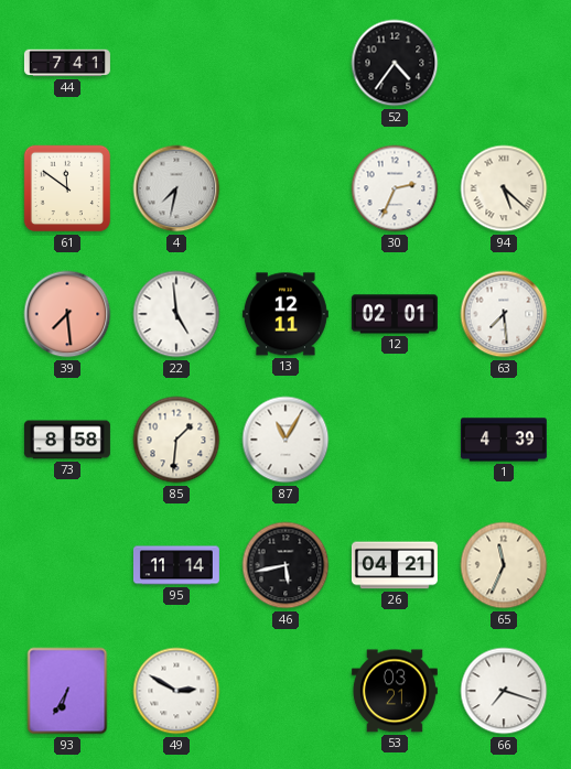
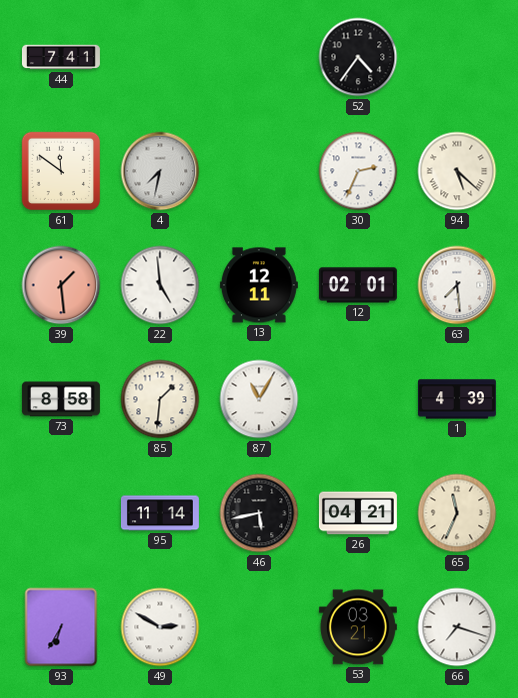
39: 7:29 -> 1:29 (61, 285)
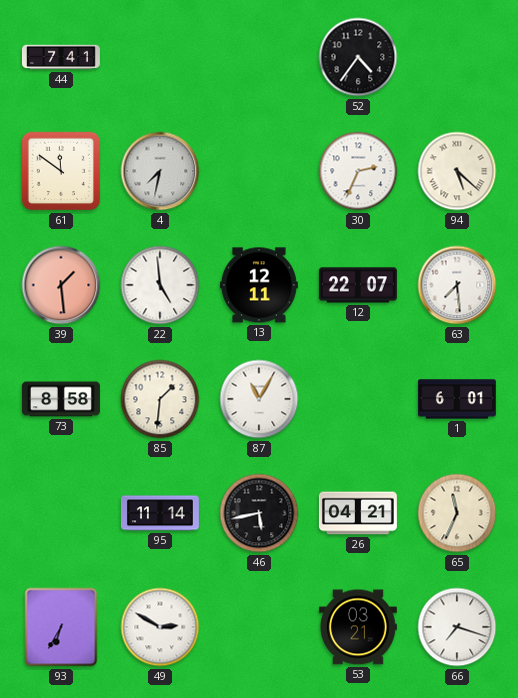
12: 02:01 -> 22:07 (358, 285)
1: 4:39 -> 6:01 (457, 399)
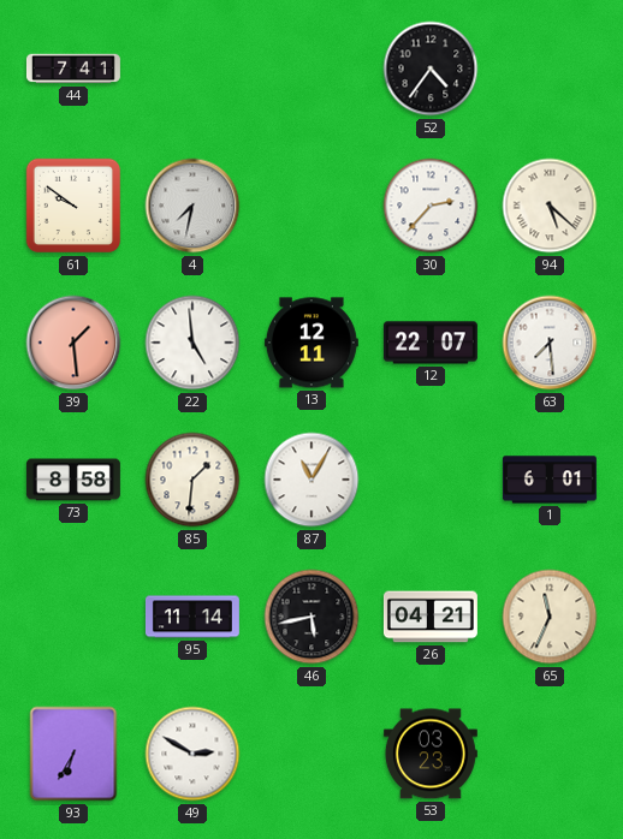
61: 11:51 -> 9:51 (73, 206)
30: 2:34 -> 2:37 (431, 206)
53: 03:21 -> 03:23 (431, 754)
66: 7:18 -> none (457, 627)
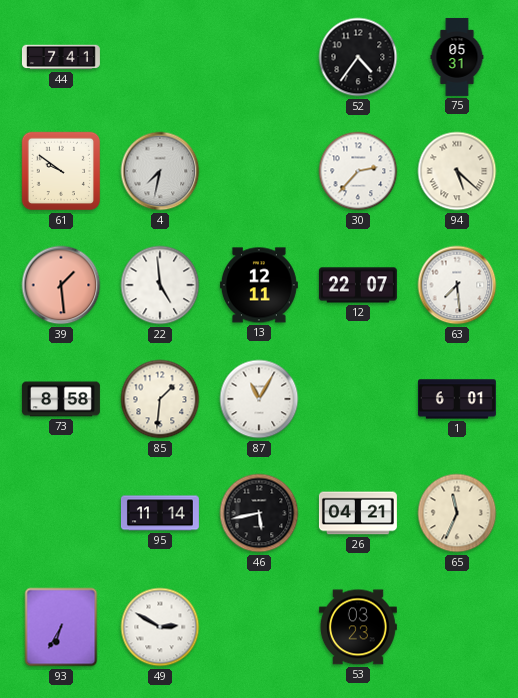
75: none -> 05:31 (457, 57)
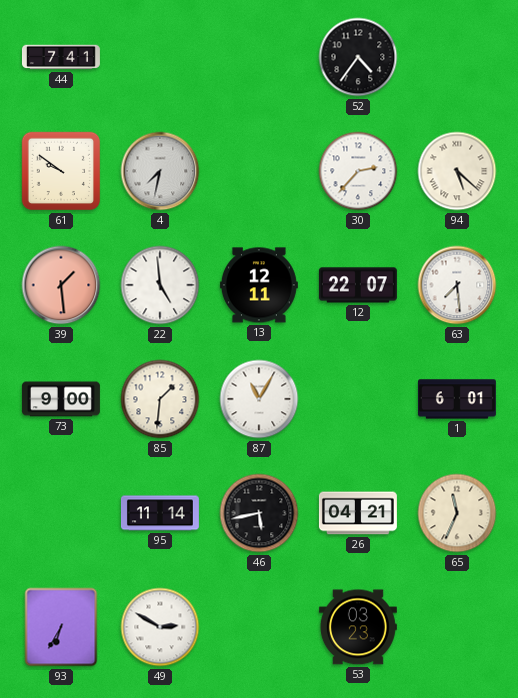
75: 05:31 -> none (457, 57)
73: 8:58 -> 9:00 (61, 399)
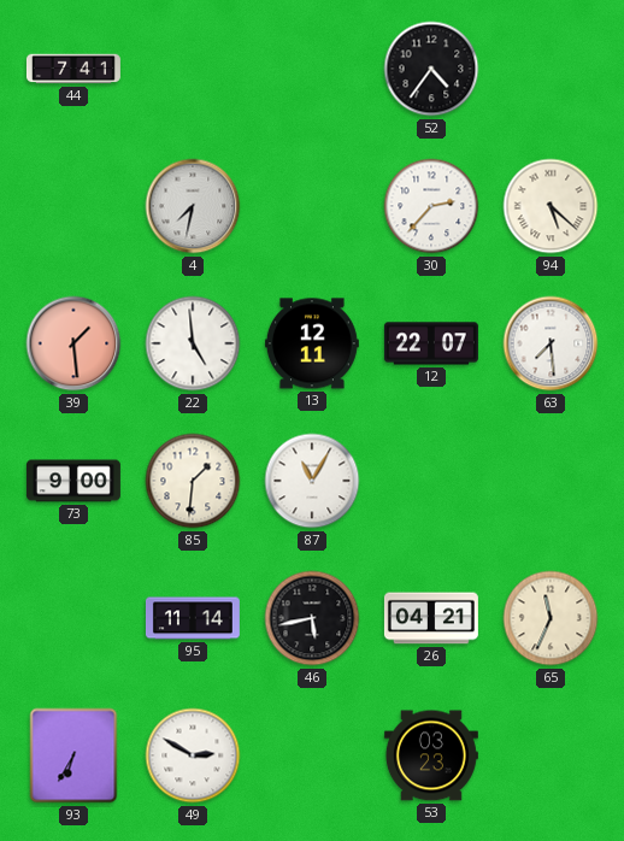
61: 9:51 -> none (61, 171)
1: 6:01 -> none (457, 399)
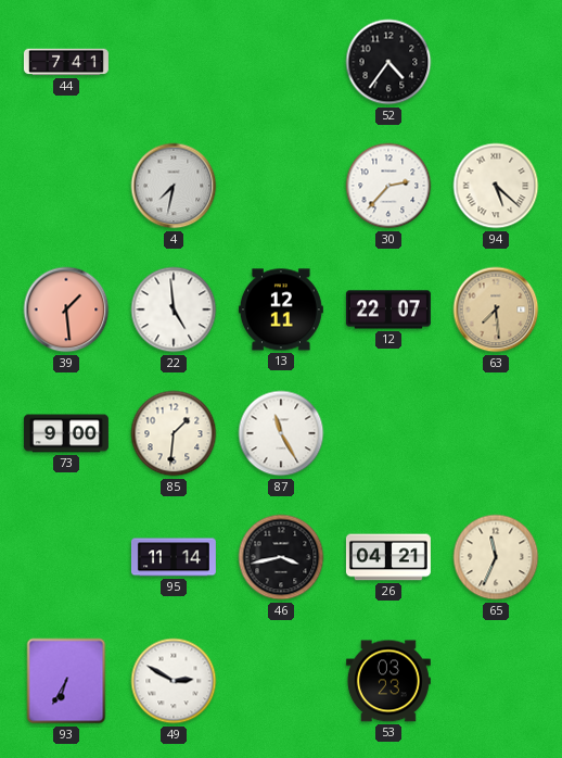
63 dial: white -> champagne (496, 309)
87: 11:05 -> 11:25 (281, 433)
46: 5:43 -> 3:43 (281, 557)
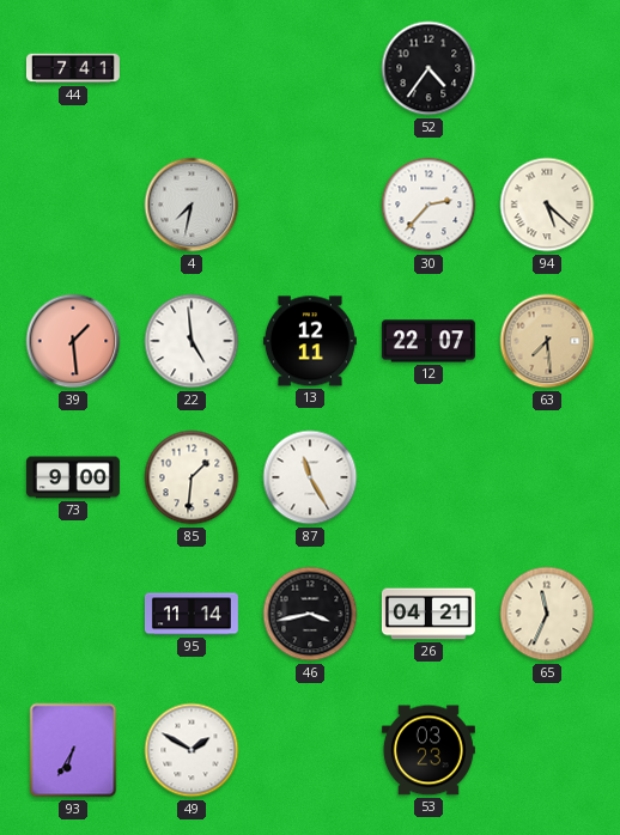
49: 2:50 -> 1:50 (192, 750)
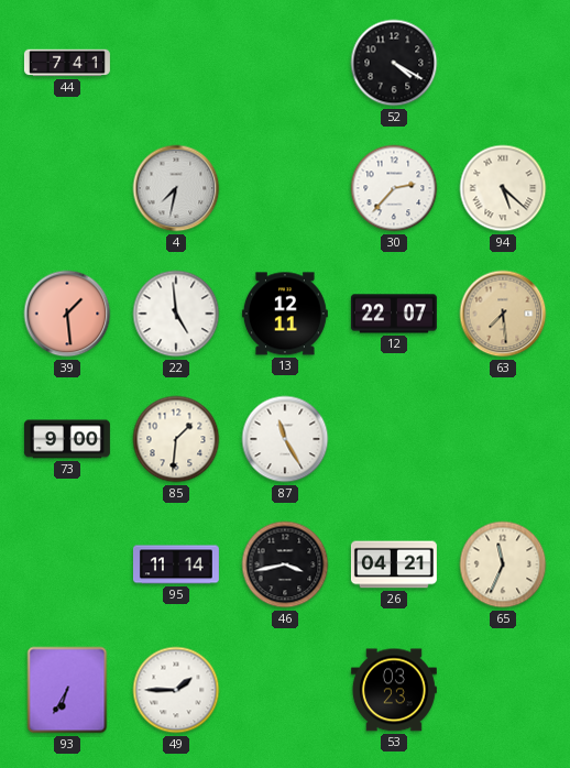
52: 4:36 -> 4:20 (394, 63)
49: 1:50 -> 1:45 (176, 690)
